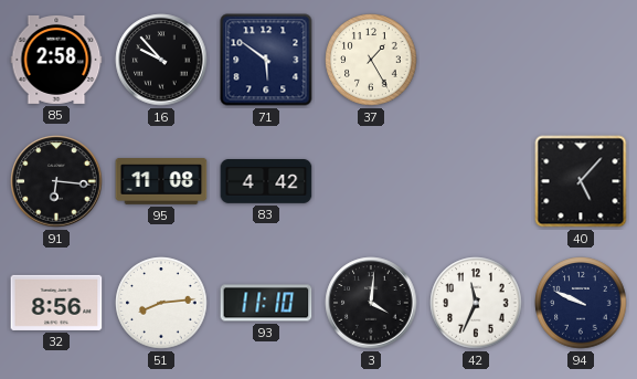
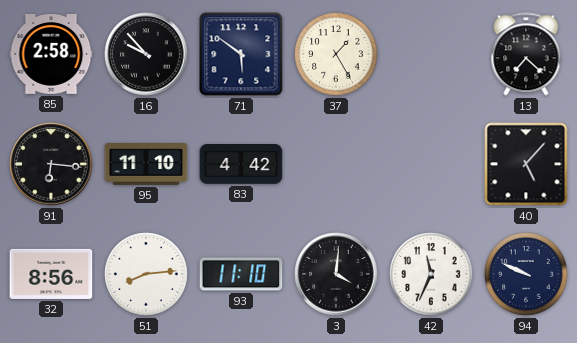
13: none -> 7:22 (526, 54)
95: 11:08 -> 11:10 (146, 165)
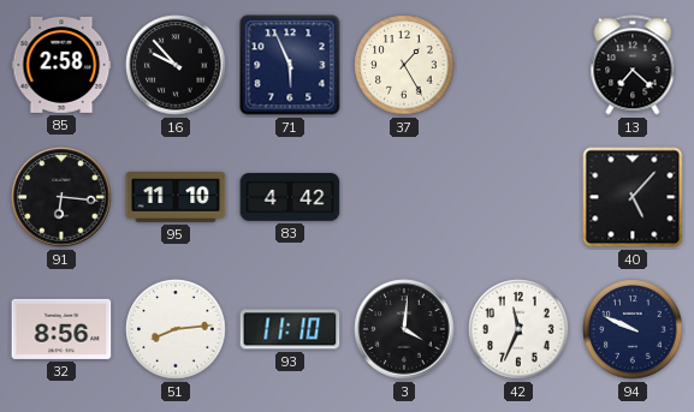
71: 5:51 -> 5:56 (290, 65)
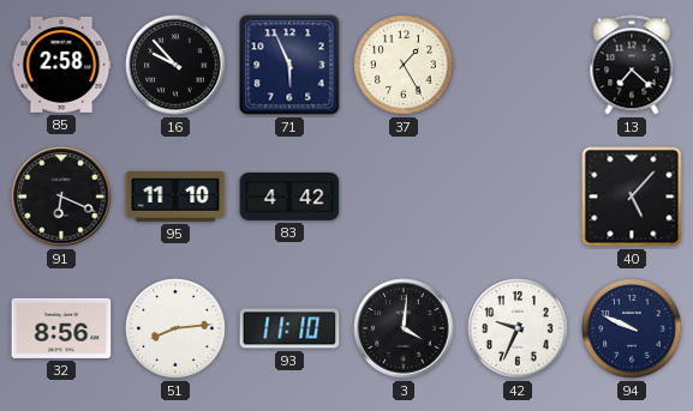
91: 6:16 -> 6:19 (61, 197)
42: 11:34 -> 9:34 (518, 328)
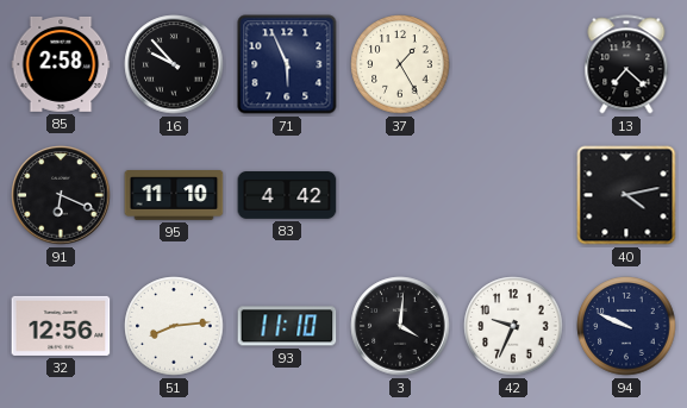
40: 5:07 -> 4:13 (626, 195)
32: 8:56 -> 12:56 (61, 326)
